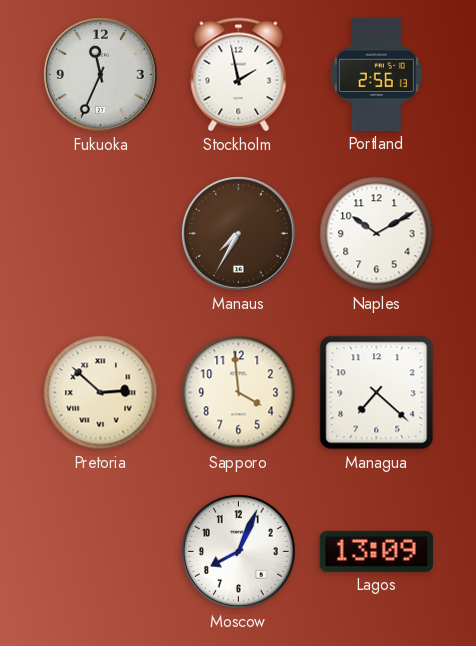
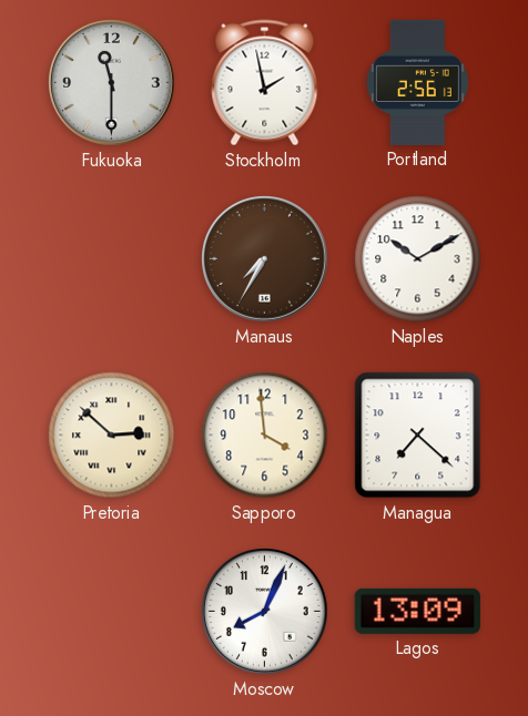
Fukuoka: 11:34 -> 11:30 (112, 83)
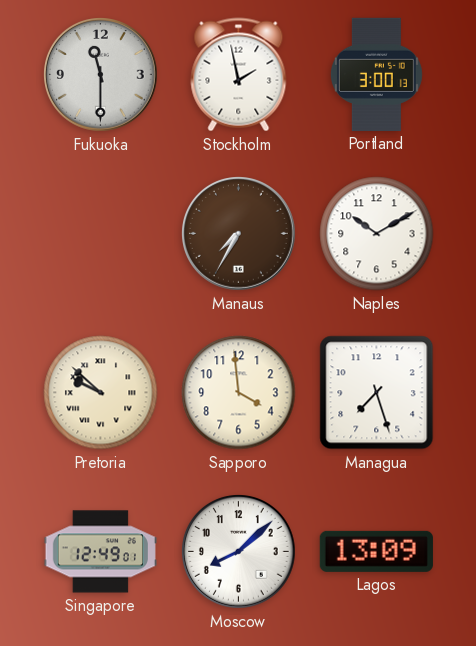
Portland: 2:56 -> 3:00 (376, 74)
Pretoria: 2:52 -> 9:52 (101, 393)
Managua: 7:22 -> 7:27 (377, 393)
Singapore: none -> 12:49 (100, 552)
Moscow: 8:04 -> 8:08 (239, 552)
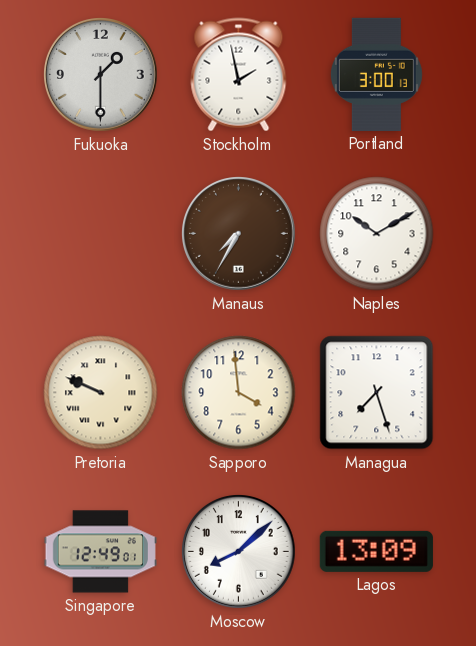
Fukuoka: 11:30 -> 1:30 (101, 75)
Pretoria: 9:52 -> 9:49 (101, 393)
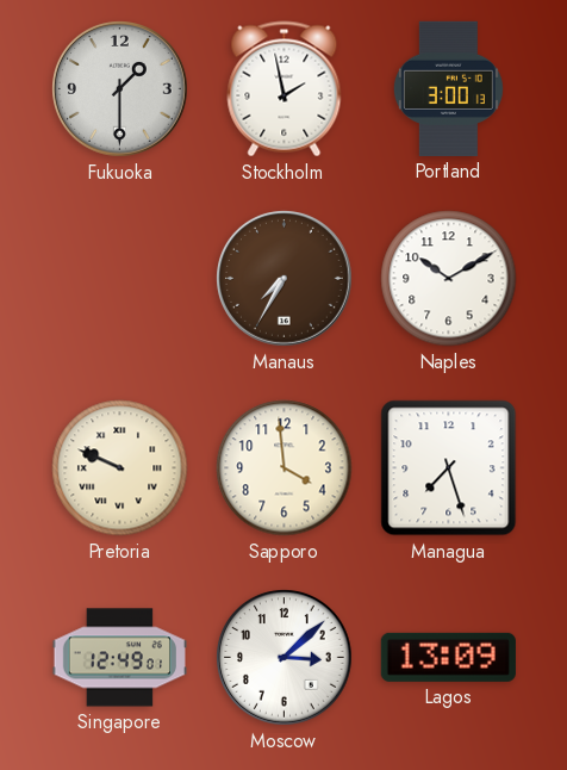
Moscow: 8:08 -> 3:08 (285, 658)
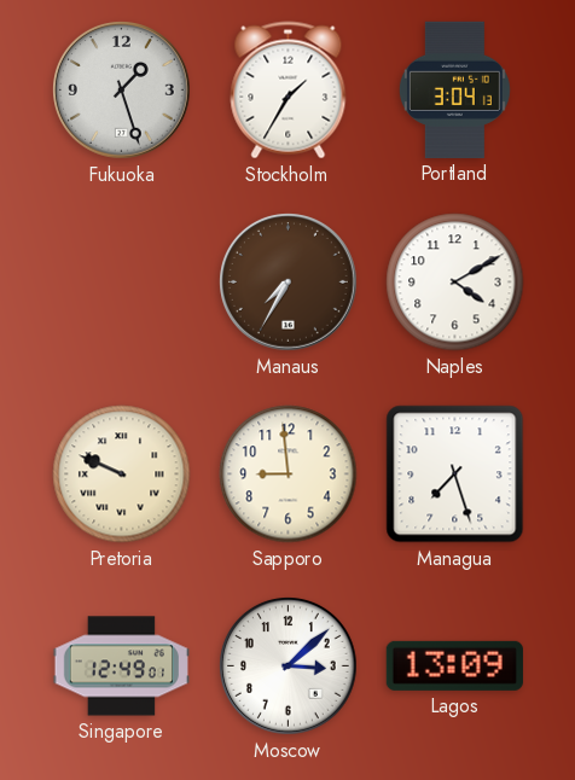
Fukuoka: 1:30 -> 1:27 (122, 91)
Stockholm: 1:58 -> 1:35 (289, 91)
Portland: 3:00 -> 3:04 (454, 89)
Naples: 10:10 -> 4:10 (455, 283)
Sapporo: 3:59 -> 8:59 (289, 475)
